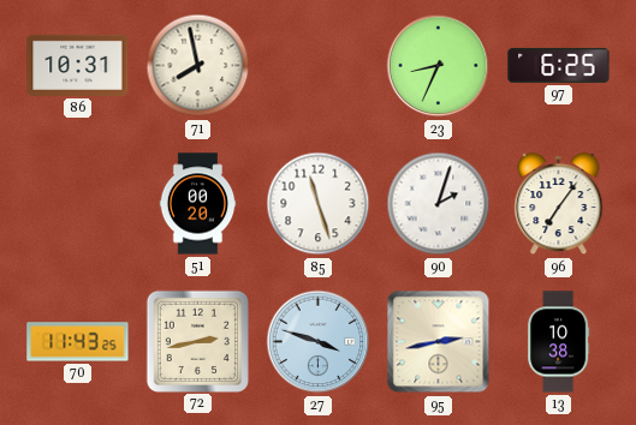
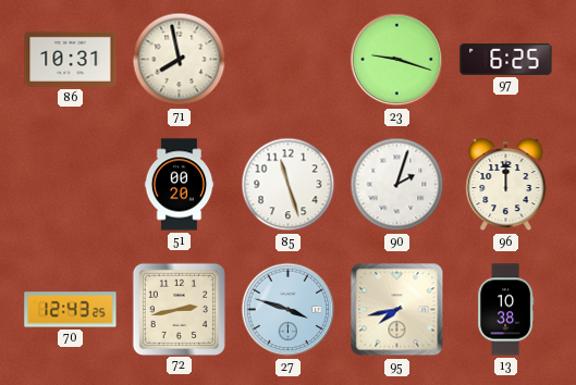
23: 8:34 -> 9:18 (397, 60)
96: 7:06 -> 12:00 (506, 185)
70: 11:43 -> 12:43 (71, 310)
95: 2:43 -> 7:43 (397, 310)
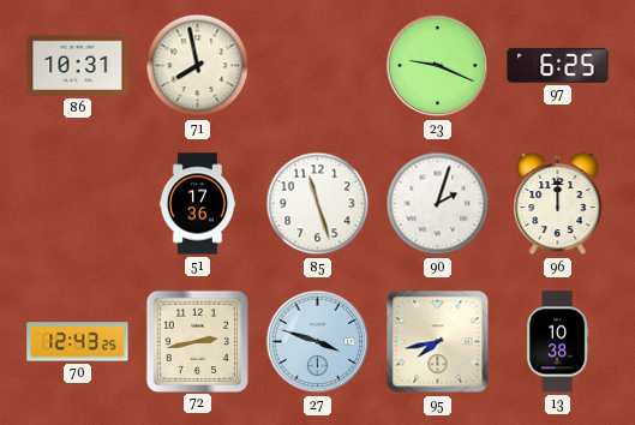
23: 9:18 -> 9:19 (438, 66)
51: 00:20 -> 17:36 (198, 204)
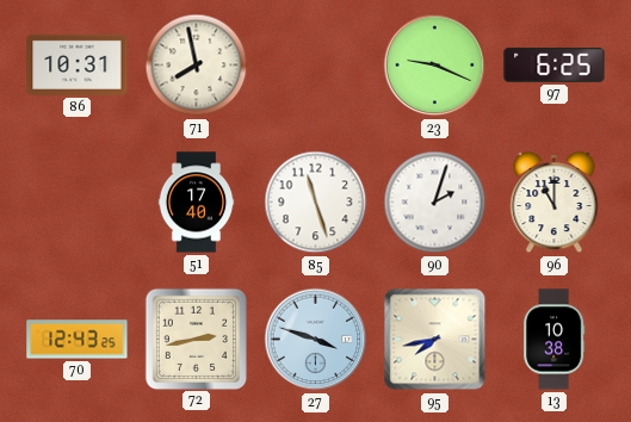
51: 17:36 -> 17:40 (197, 203)
96: 12:00 -> 11:00 (555, 203)
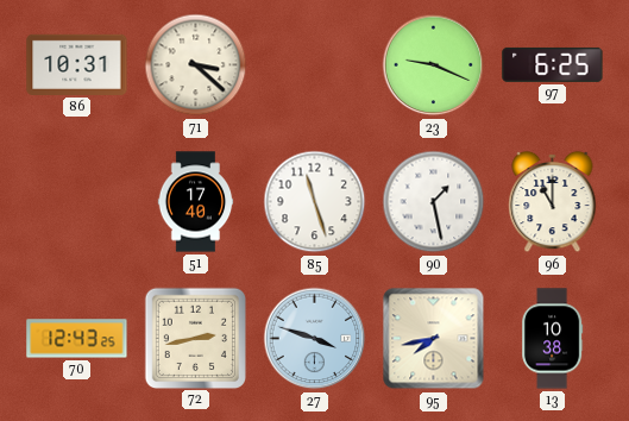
71: 7:58 -> 3:22 (196, 65)
90: 2:03 -> 1:28 (434, 202)
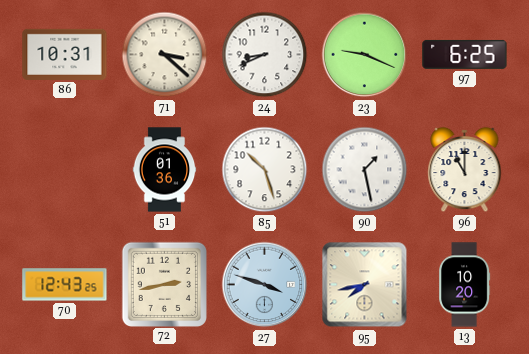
24: none -> 8:41 (265, 55)
51: 17:40 -> 01:36 (165, 170)
85: 11:27 -> 10:27 (265, 170)
13: 10:38 -> 10:20 (465, 285)
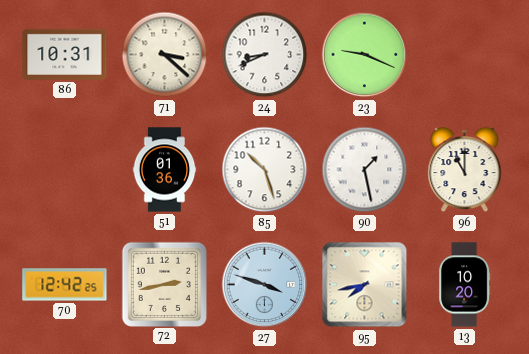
97: 6:25 -> none (465, 54)
70: 12:43 -> 12:42 (65, 285)
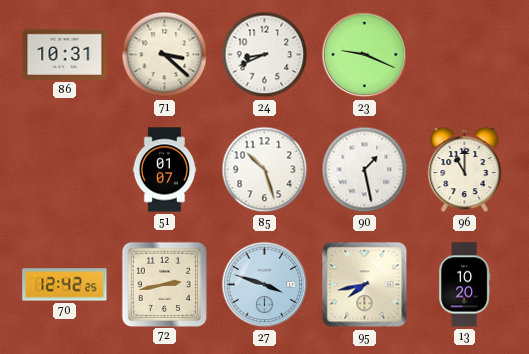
51: 01:36 -> 01:07 (165, 170)
